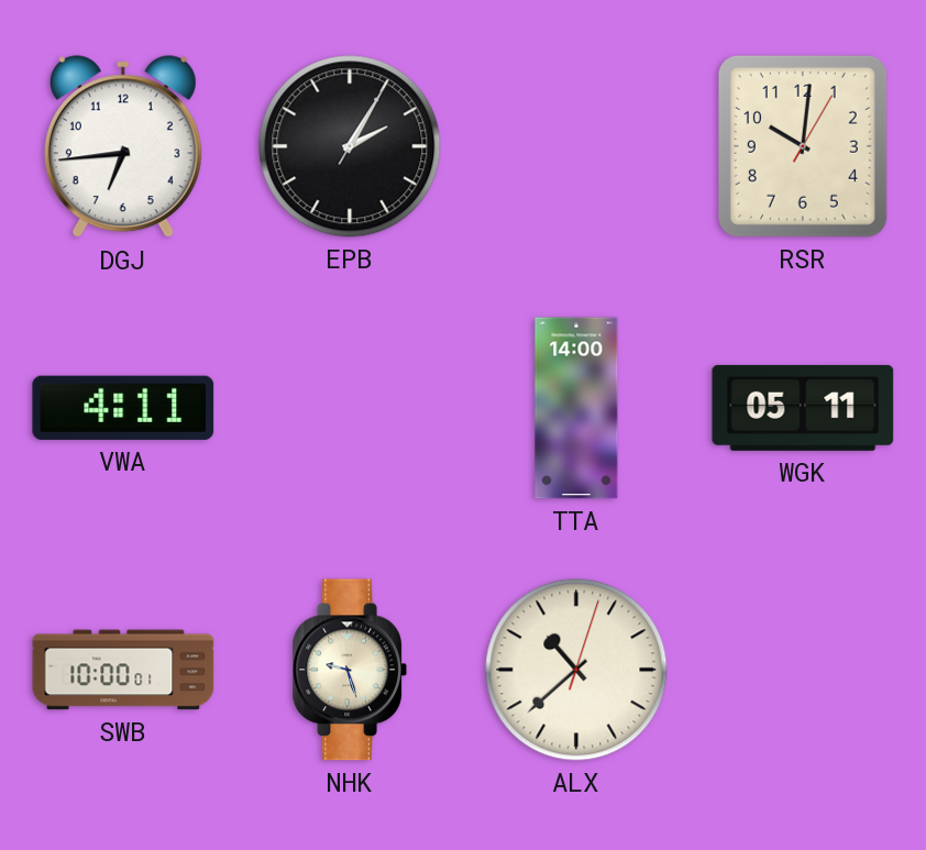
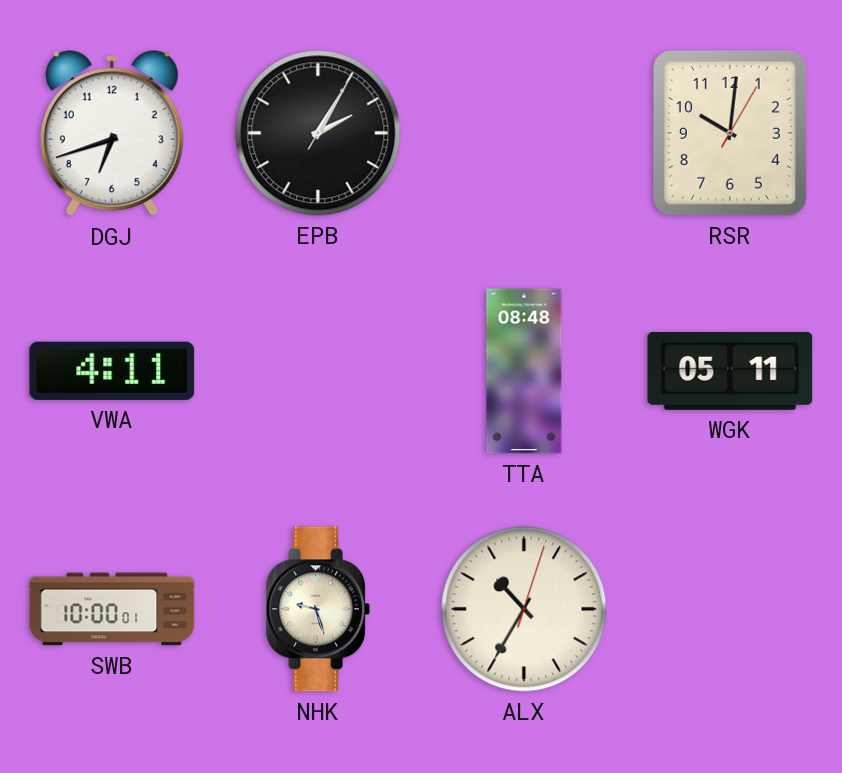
DGJ: 6:44 -> 6:42 (112, 134)
TTA: 14:00 -> 08:48 (524, 371)
ALX: 10:38 -> 10:35 (524, 609)
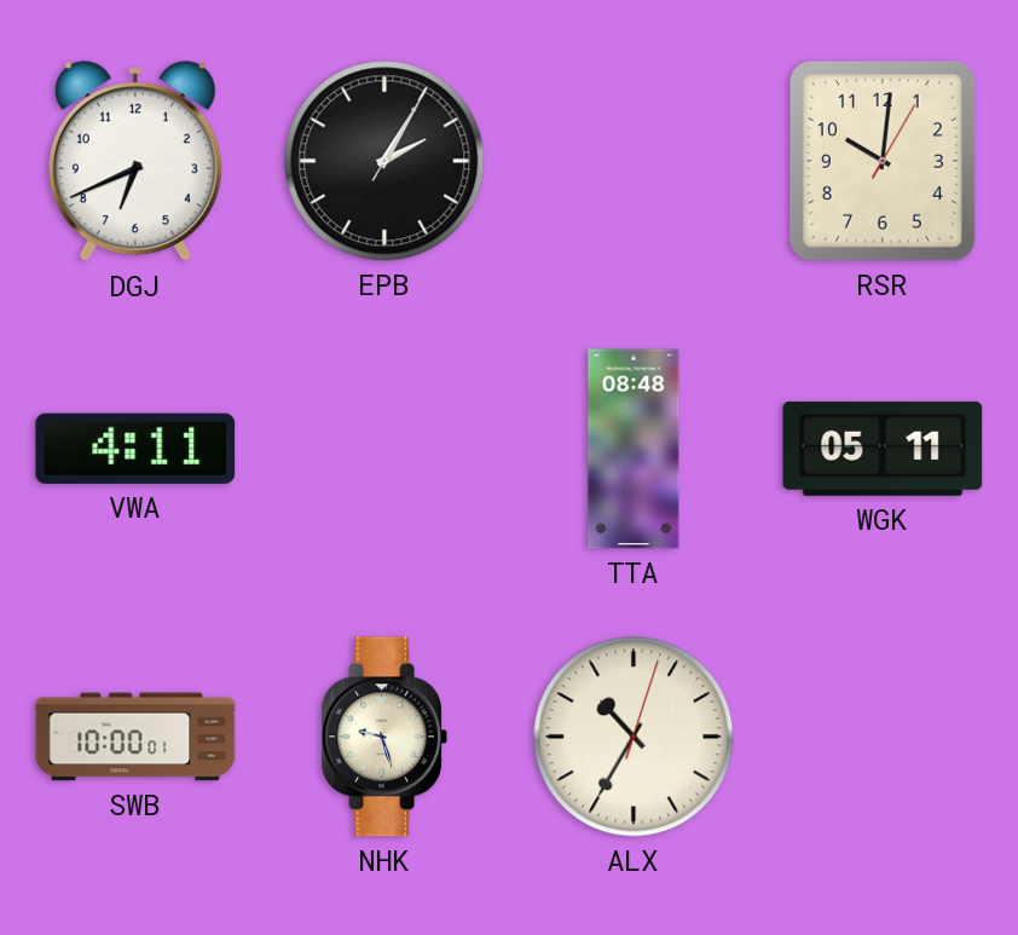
DGJ: 6:42 -> 6:41 (135, 162)
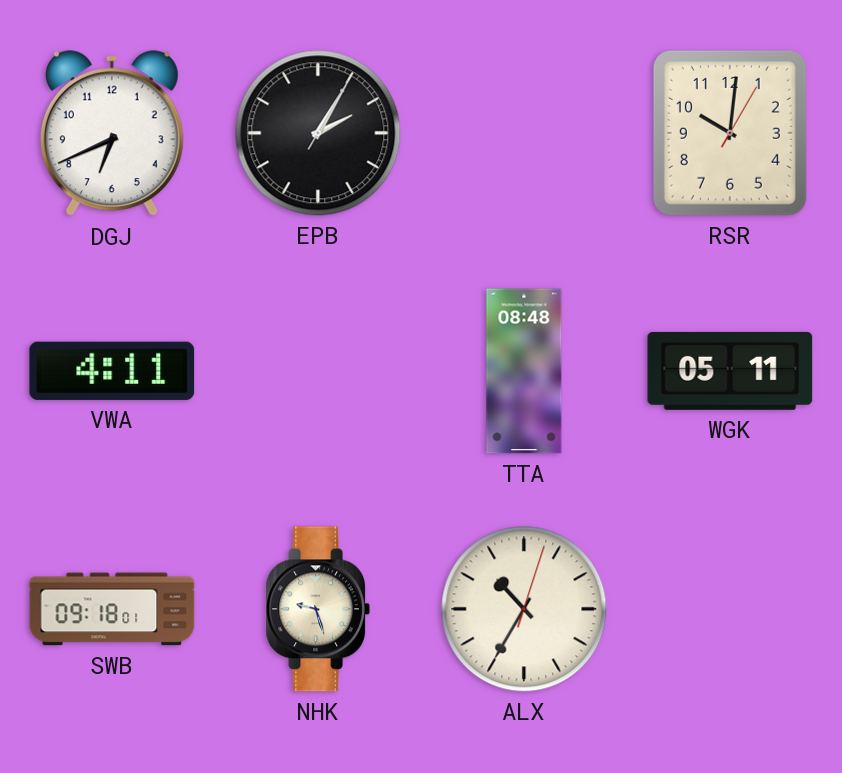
SWB: 10:00 -> 09:18 (112, 609)
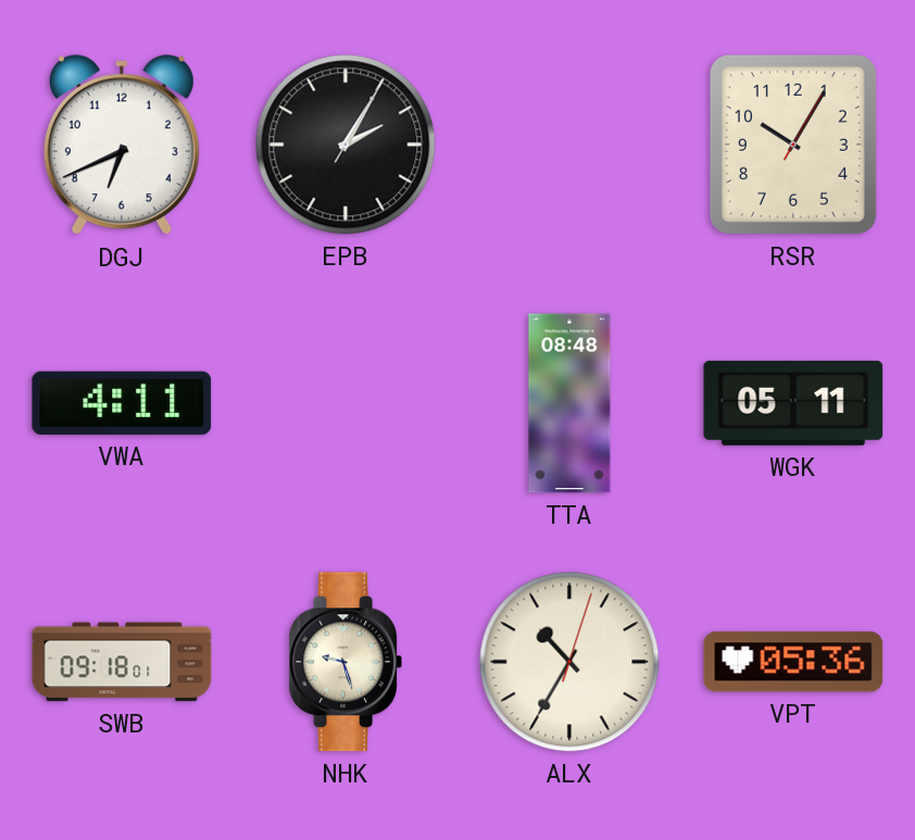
RSR: 10:01 -> 10:05 (793, 145)
VPT: none -> 05:36 (793, 662)
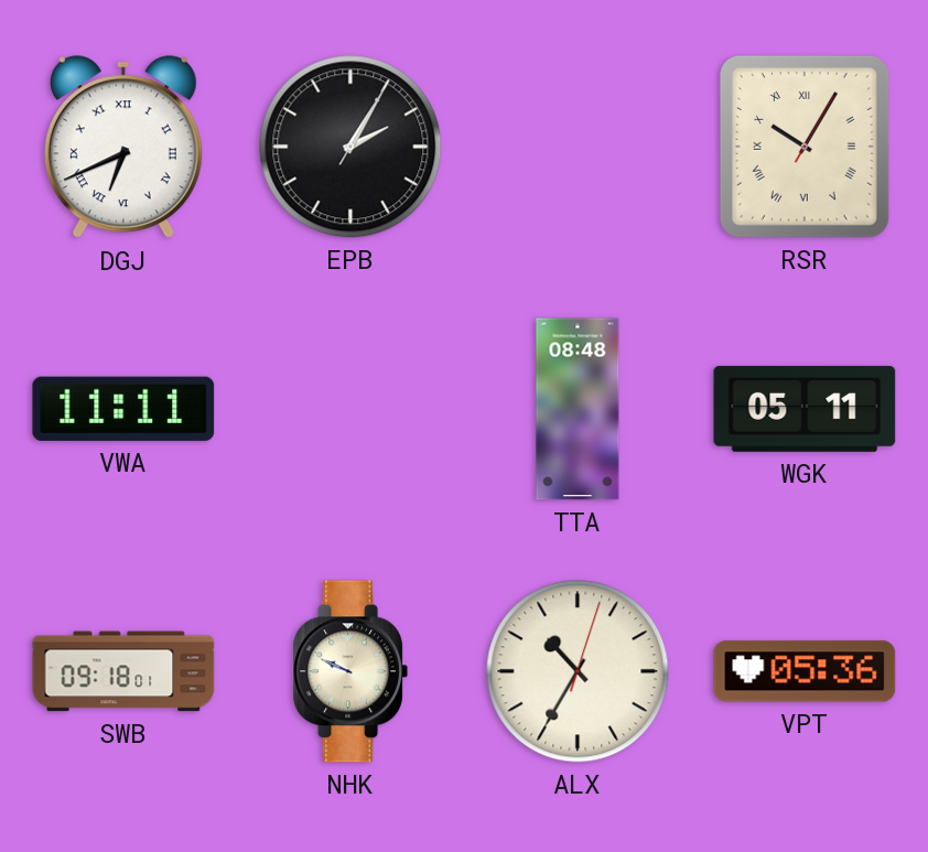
DGJ numerals: Arabic -> Roman (123, 148)
RSR numerals: Arabic -> Roman (805, 147)
VWA: 4:11 -> 11:11 (123, 409)
NHK: 9:27 -> 9:49 (349, 671)
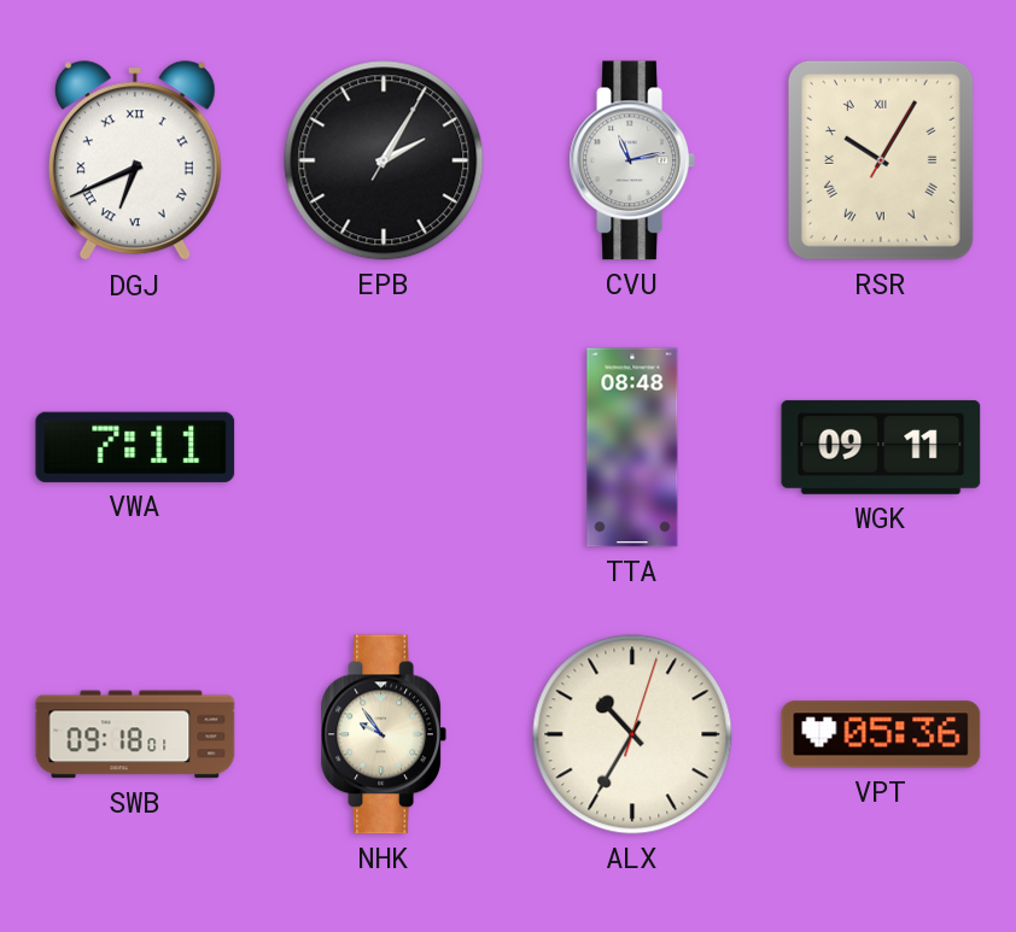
CVU: none -> 11:13 (631, 160)
VWA: 11:11 -> 7:11 (135, 447)
WGK: 05:11 -> 09:11 (881, 447)
NHK: 9:49 -> 9:54 (383, 734)
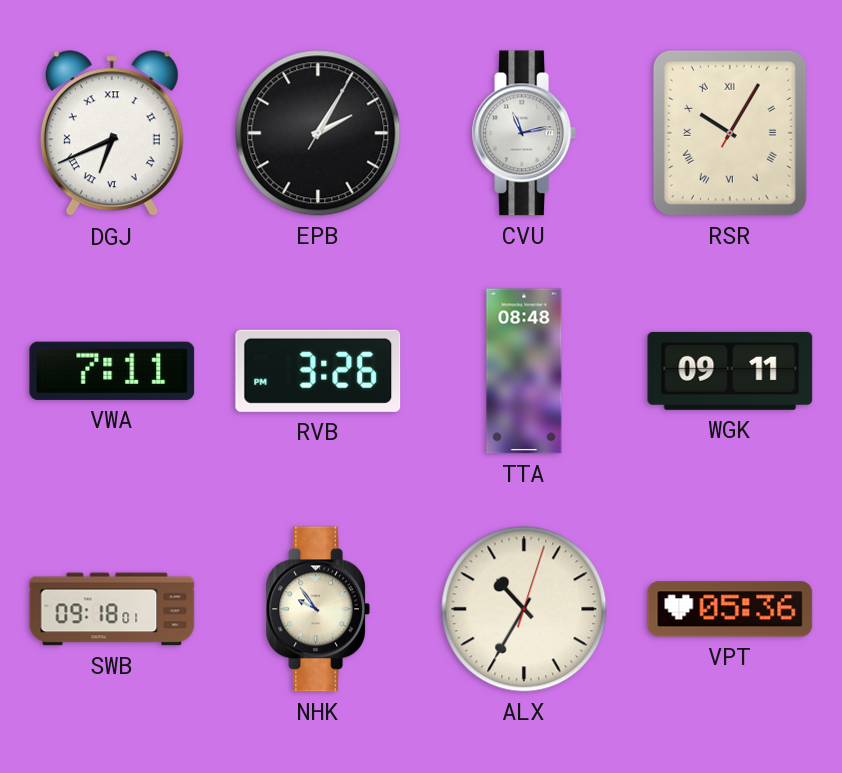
RVB: none -> 3:26 (318, 371)
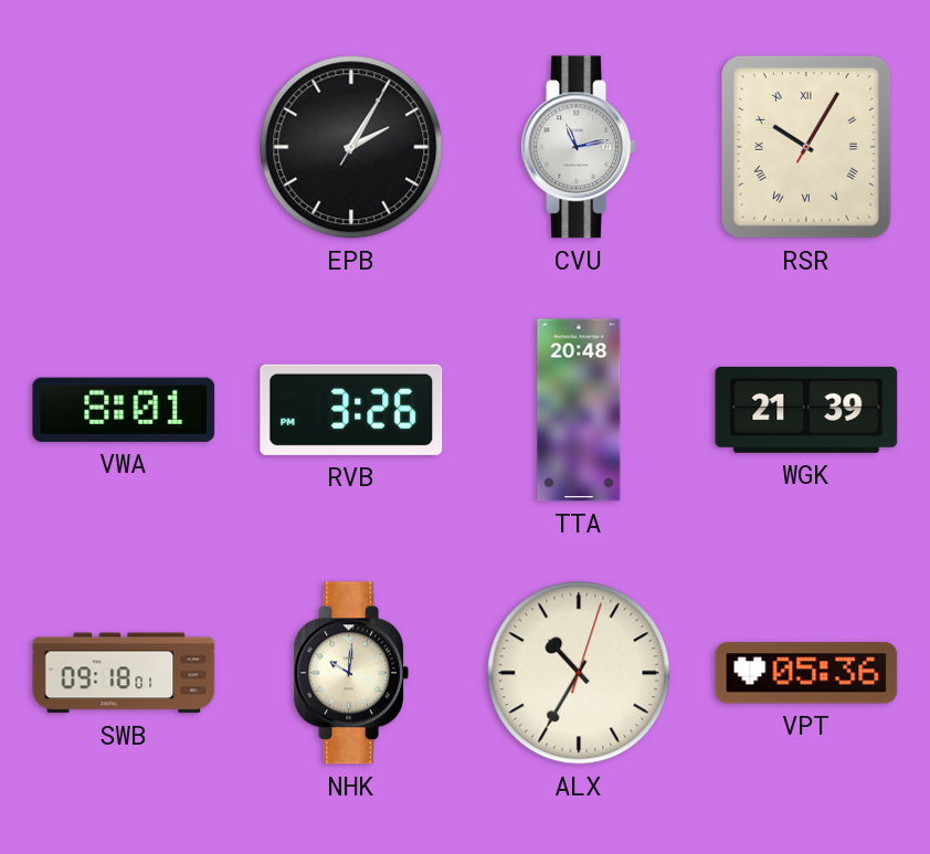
DGJ: 6:41 -> none (112, 134)
VWA: 7:11 -> 8:01 (124, 410)
TTA: 08:48 -> 20:48 (579, 410)
WGK: 09:11 -> 21:39 (806, 410)
NHK: 9:54 -> 10:01 (350, 673)
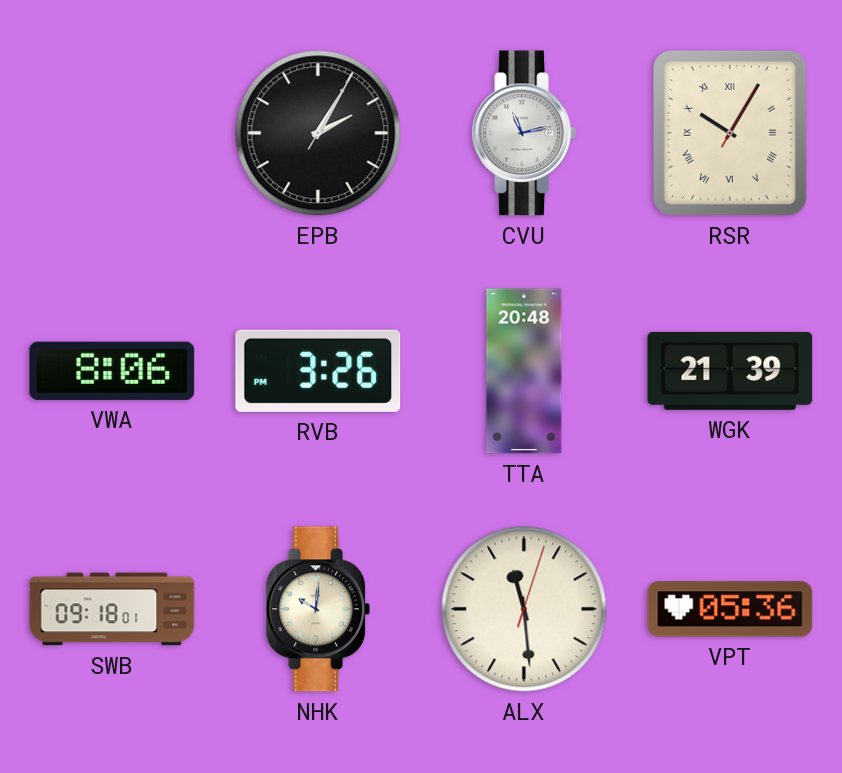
VWA: 8:01 -> 8:06 (112, 371)
ALX: 10:35 -> 11:29 (524, 609)
